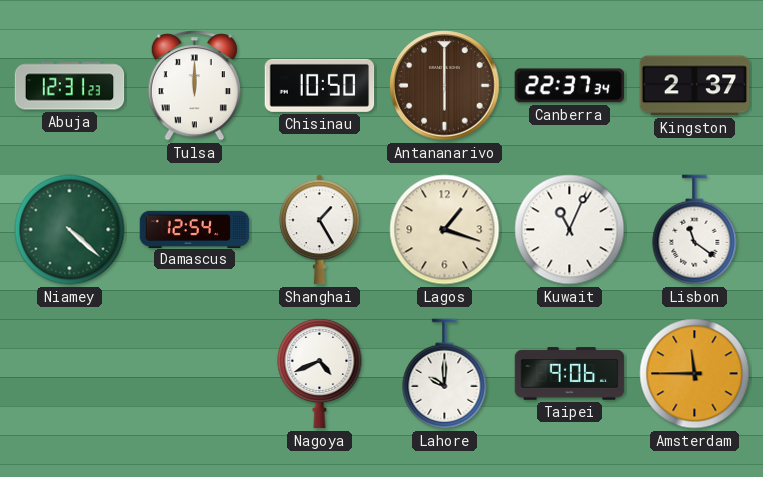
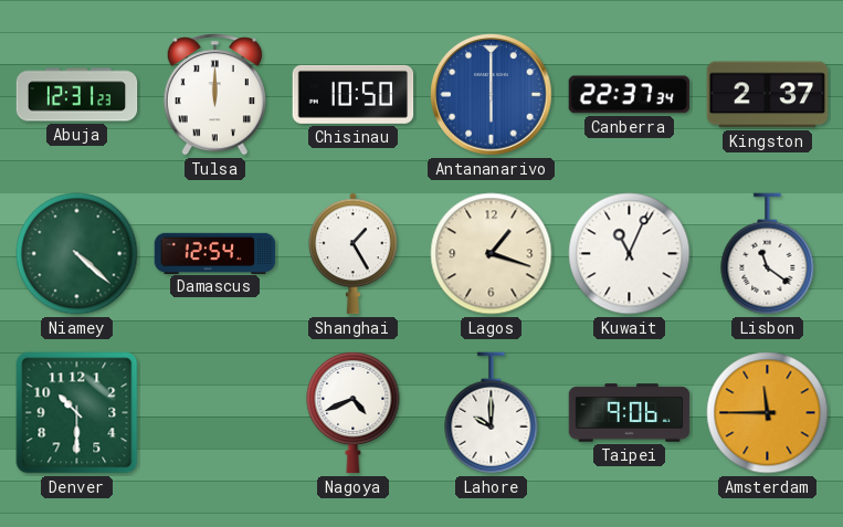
Antananarivo dial: brown -> blue (492, 95)
Denver: none -> 10:30 (77, 413)
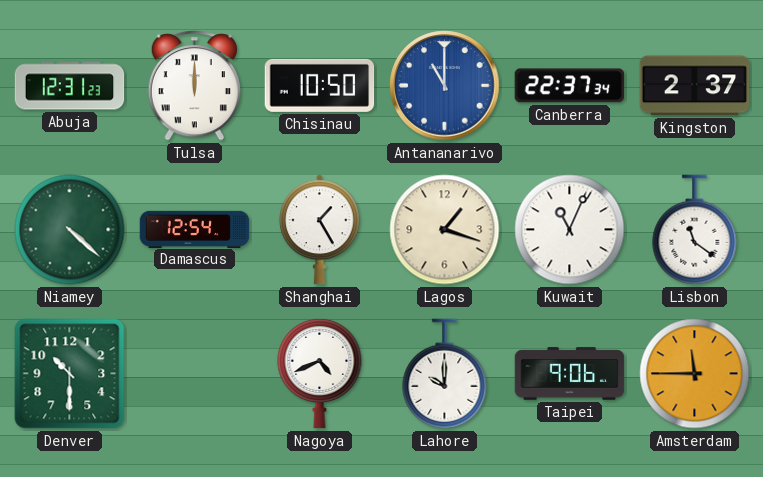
Antananarivo: 6:00 -> 11:00 (445, 86)
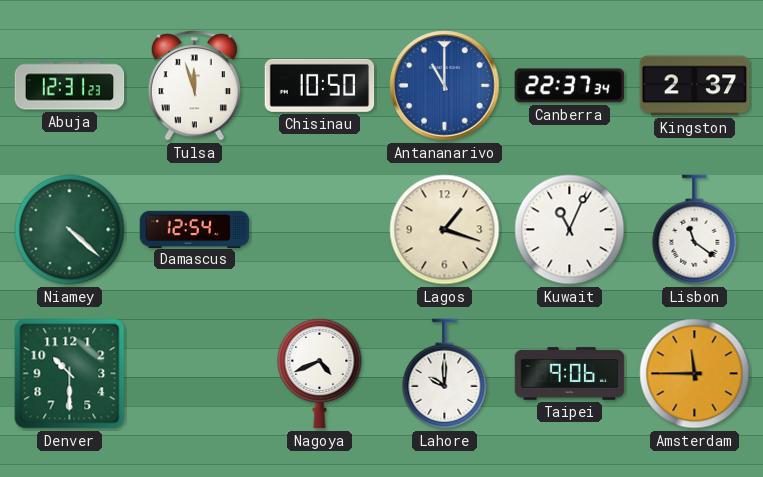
Tulsa: 12:00 -> 11:57 (194, 86)
Shanghai: 1:25 -> none (320, 230)
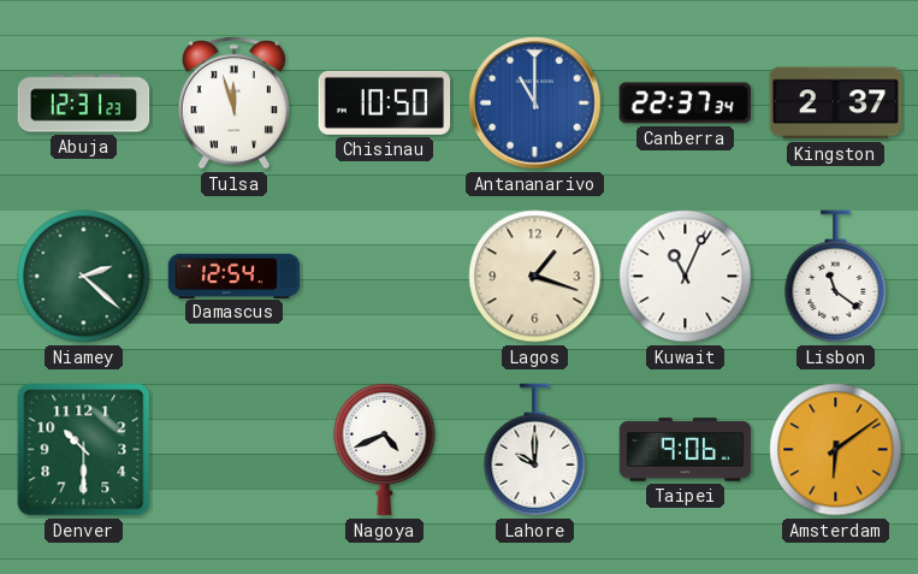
Niamey: 4:22 -> 2:22 (84, 277)
Amsterdam: 11:45 -> 6:09 (836, 450)
